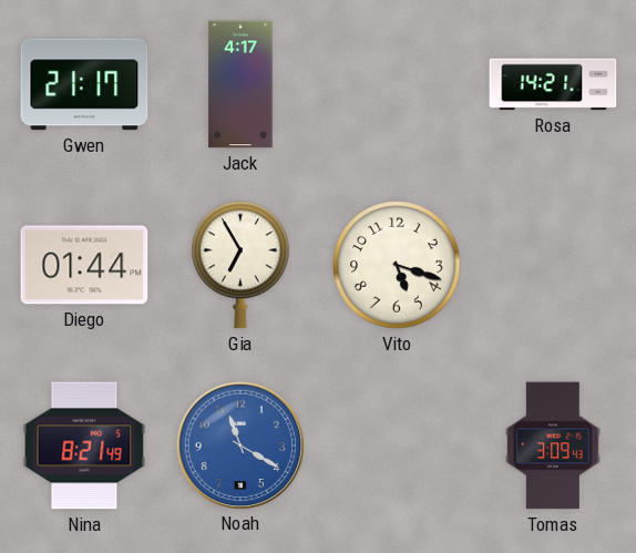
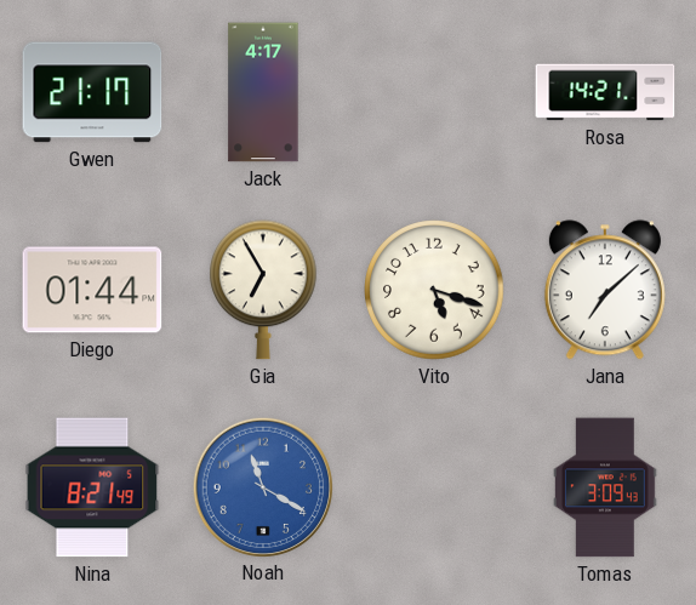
Jana: none -> 7:08 (605, 290)
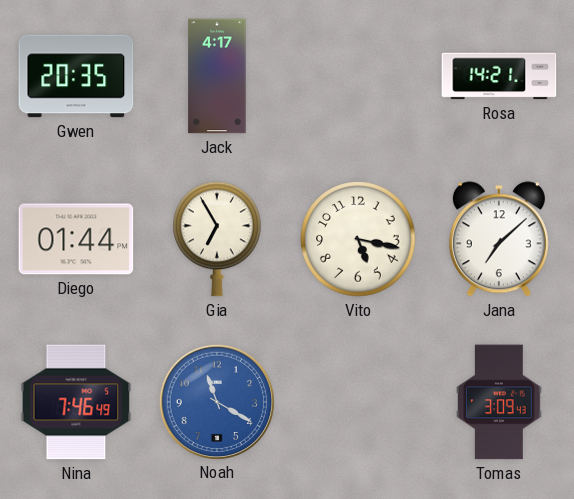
Gwen: 21:17 -> 20:35 (76, 76)
Vito: 5:18 -> 5:17 (358, 239)
Nina: 8:21 -> 7:46 (76, 402)
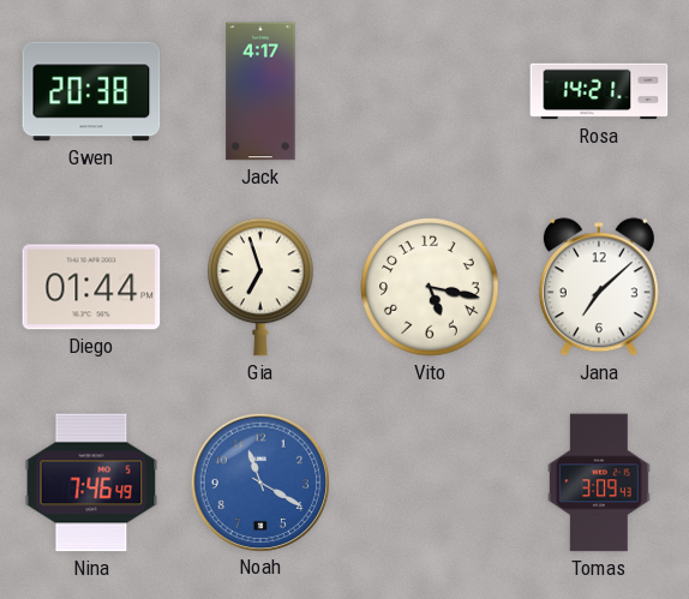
Gwen: 20:35 -> 20:38 (91, 91)
Gia: 6:55 -> 6:57 (262, 287)
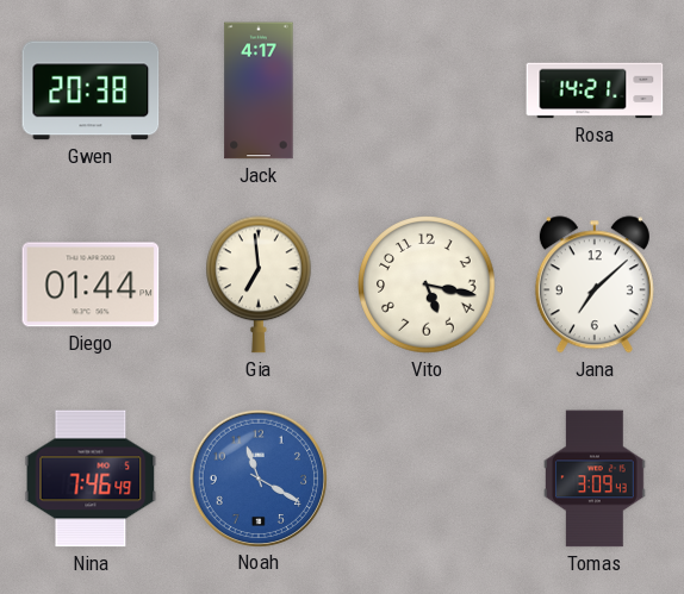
Gia: 6:57 -> 6:59 (260, 285)
